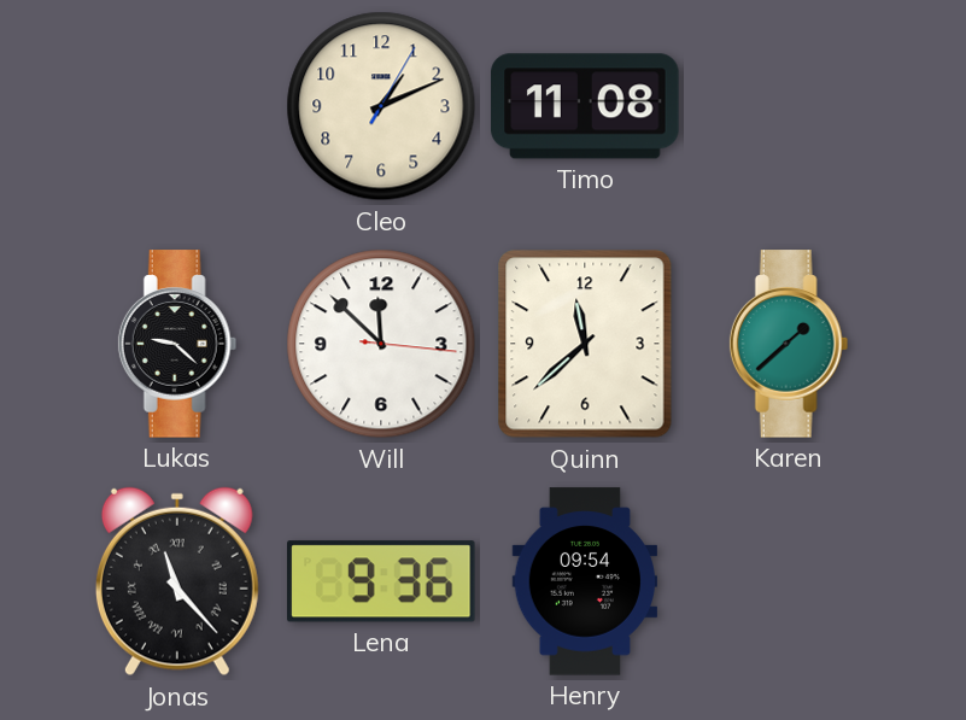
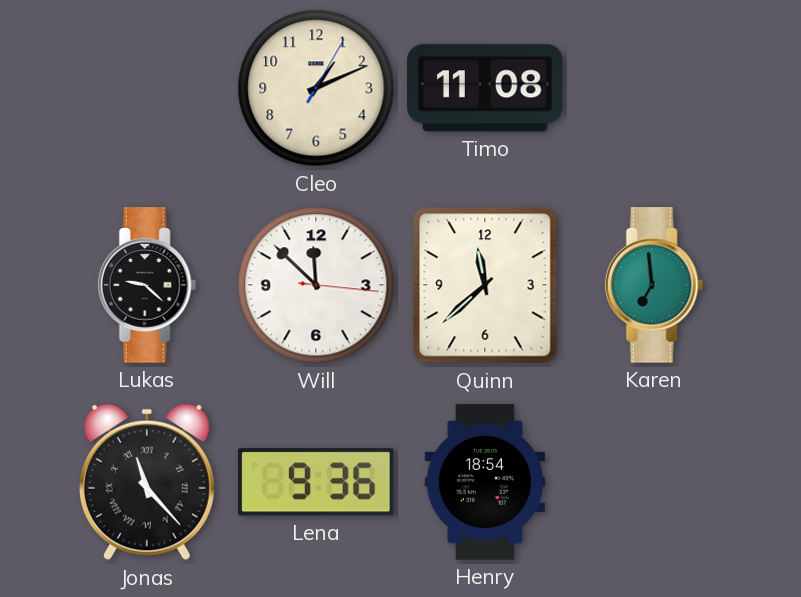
Karen: 1:38 -> 6:59 (654, 285)
Henry: 09:54 -> 18:54 (484, 482)
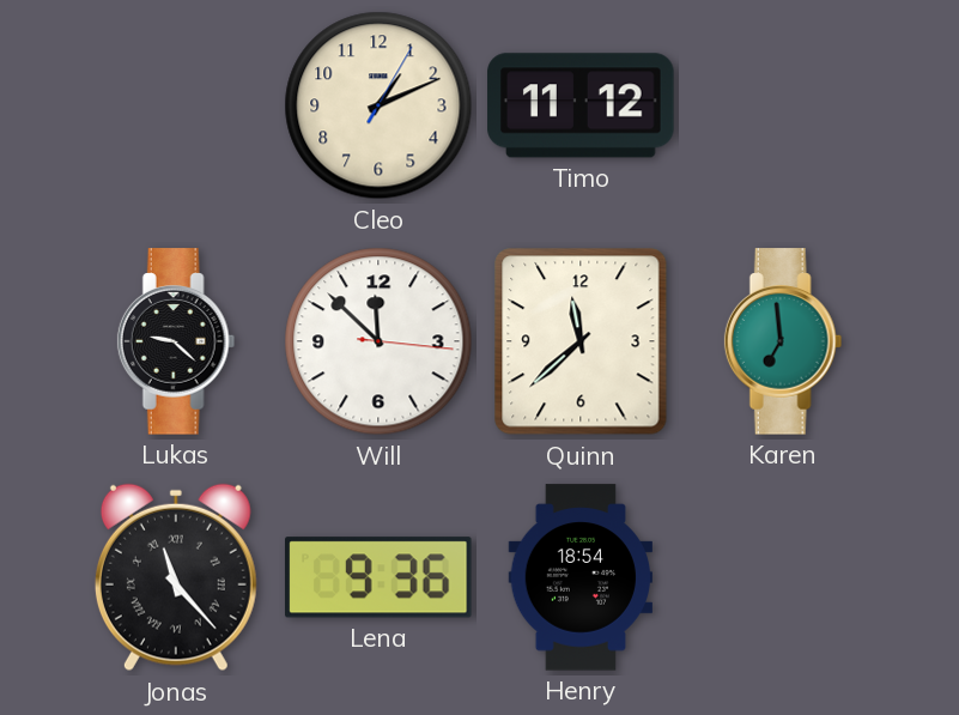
Timo: 11:08 -> 11:12 (581, 105)
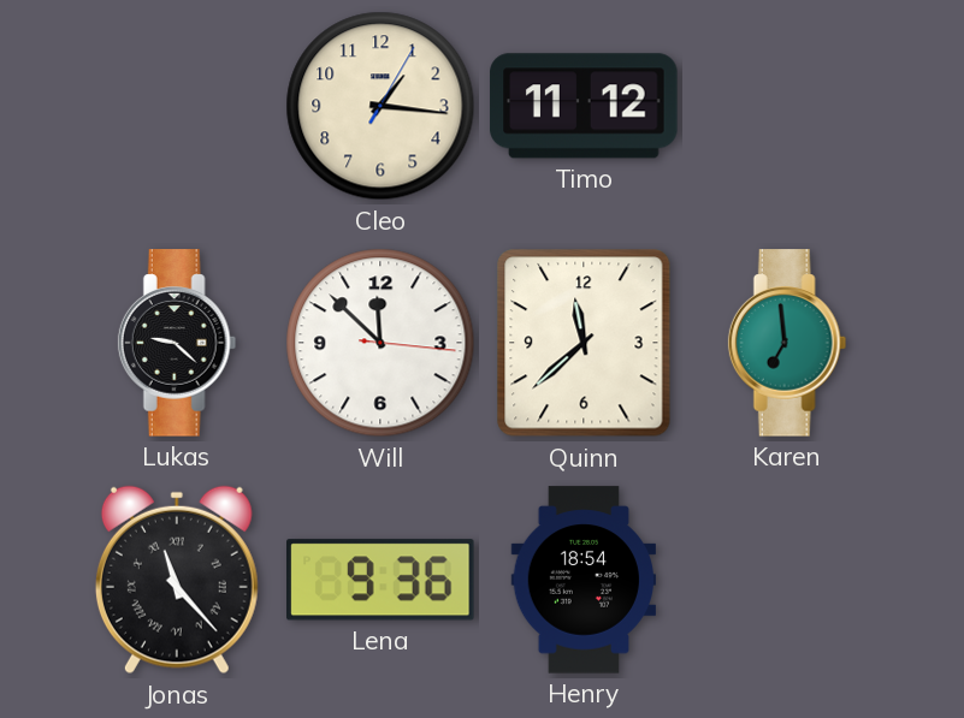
Cleo: 1:11 -> 1:16 (380, 106)
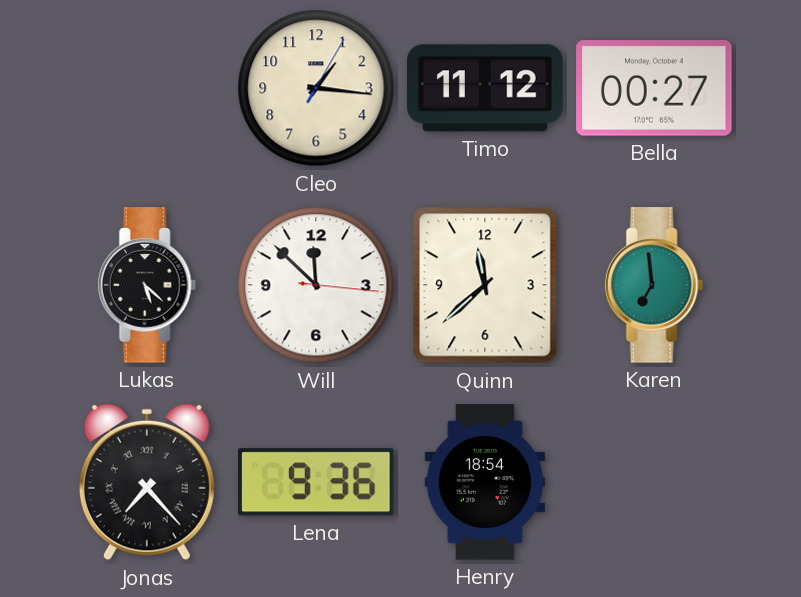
Bella: none -> 00:27 (654, 88)
Lukas: 9:22 -> 5:22 (147, 285)
Jonas: 11:23 -> 7:23 (147, 482)
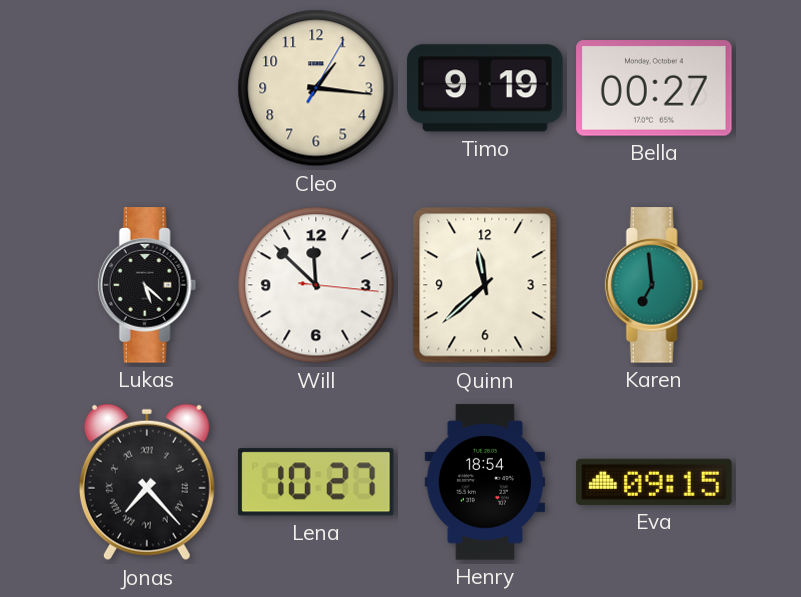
Timo: 11:12 -> 9:19 (485, 88)
Lena: 9:36 -> 10:27 (317, 482)
Eva: none -> 09:15 (654, 482)
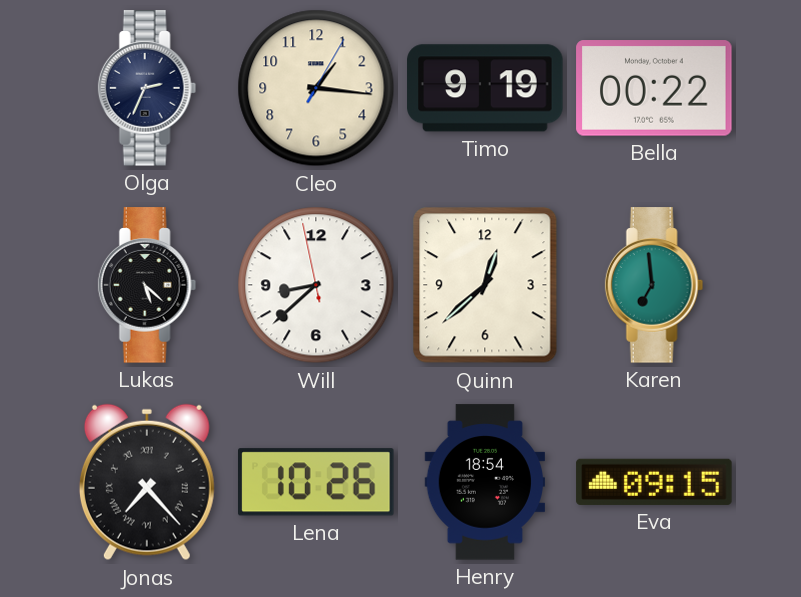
Olga: none -> 2:34 (147, 88)
Bella: 00:27 -> 00:22 (654, 88)
Will: 11:52 -> 8:37 (316, 285)
Quinn: 11:38 -> 12:38 (485, 285)
Lena: 10:27 -> 10:26 (317, 482)
